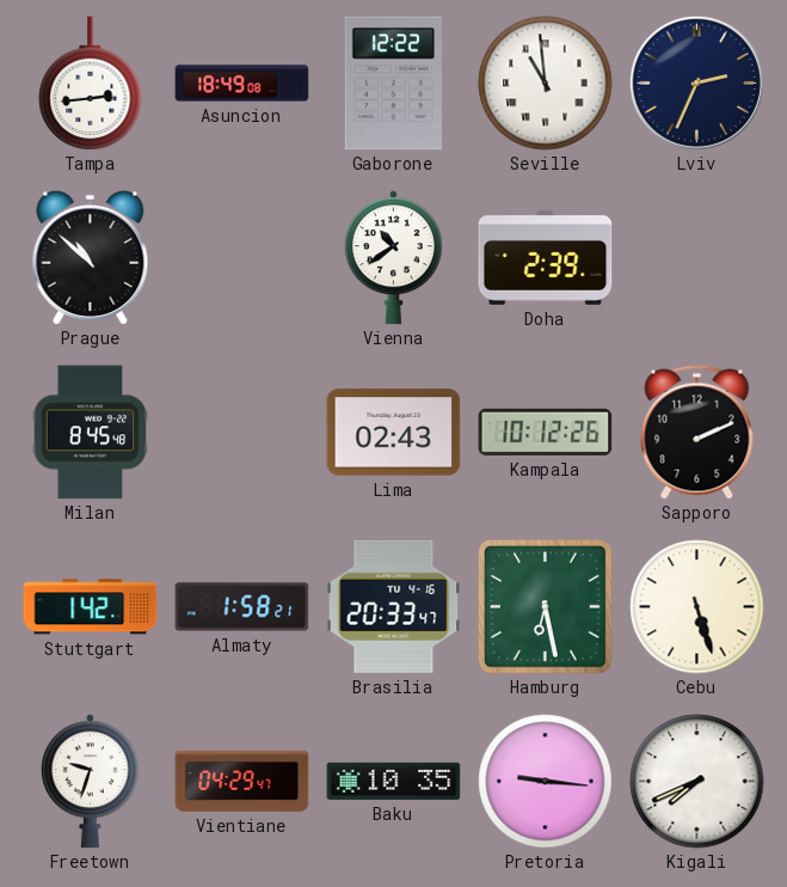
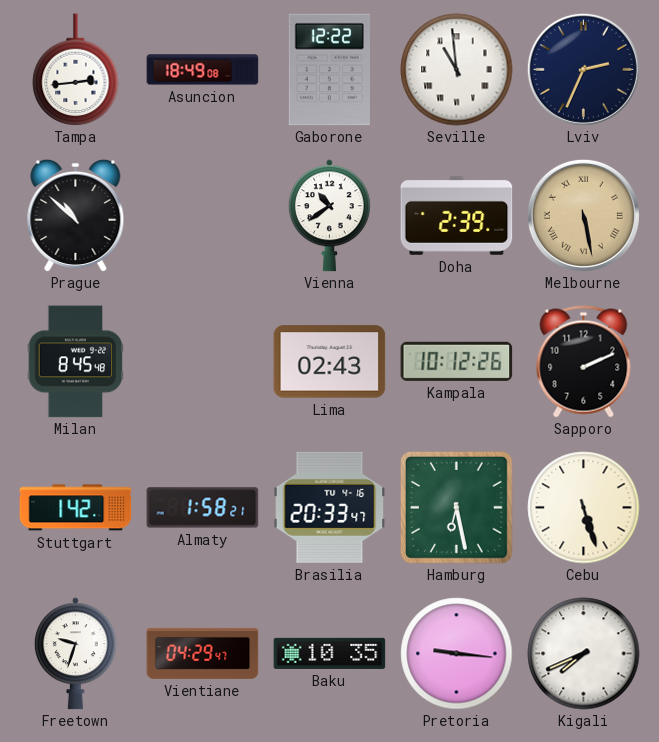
Melbourne: none -> 5:28 (583, 215)
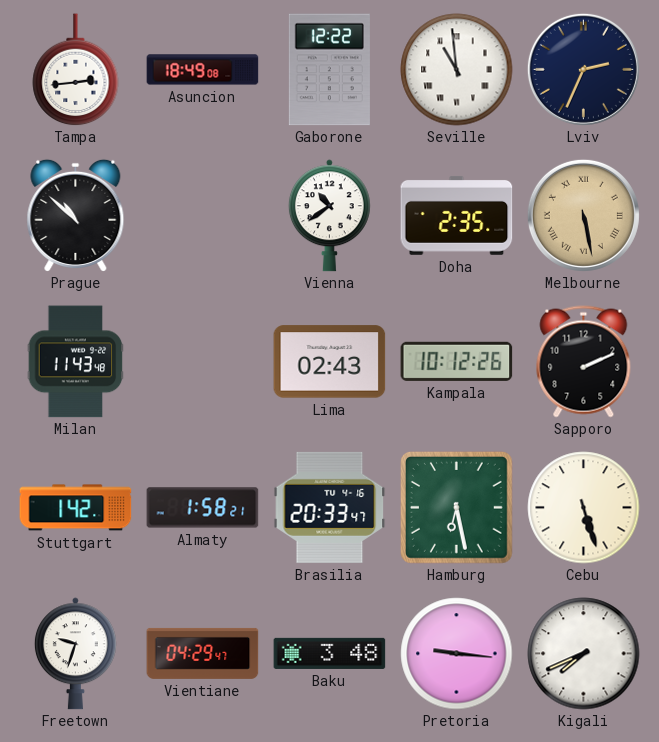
Doha: 2:39 -> 2:35 (457, 215)
Milan: 8:45 -> 11:43 (76, 362)
Baku: 10:35 -> 3:48 (330, 653)
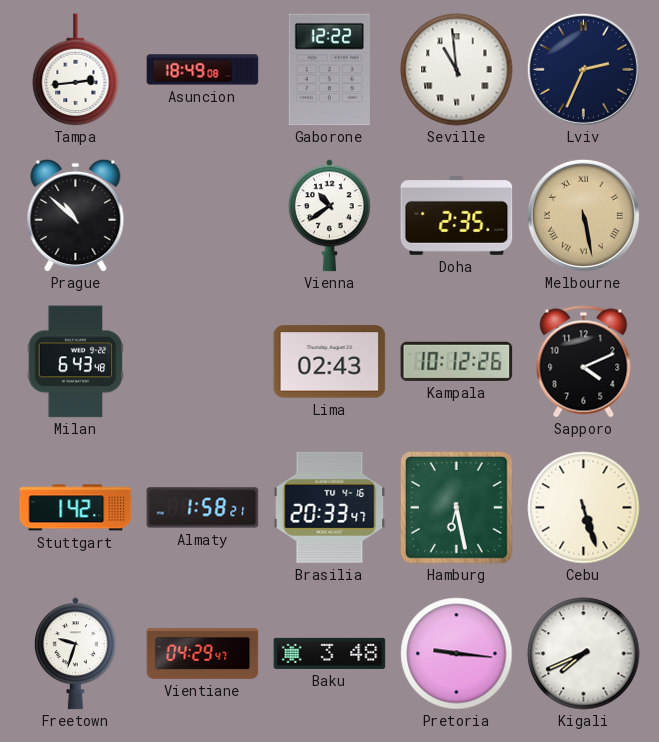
Milan: 11:43 -> 6:43 (76, 362)
Sapporo: 2:11 -> 4:11 (584, 362)
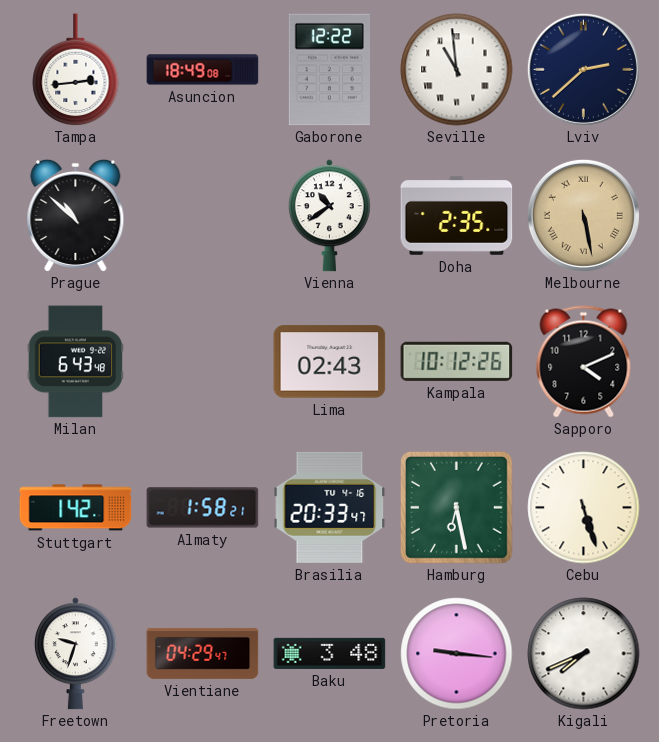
Lviv: 2:34 -> 2:38 (583, 69)
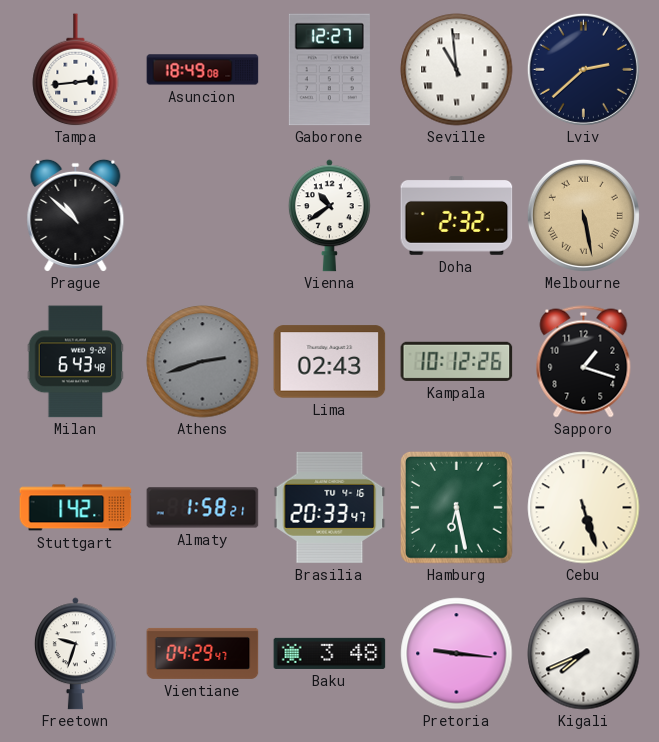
Gaborone: 12:22 -> 12:27 (329, 70)
Doha: 2:35 -> 2:32 (457, 215)
Athens: none -> 2:42 (203, 362)
Sapporo: 4:11 -> 1:18 (584, 362)
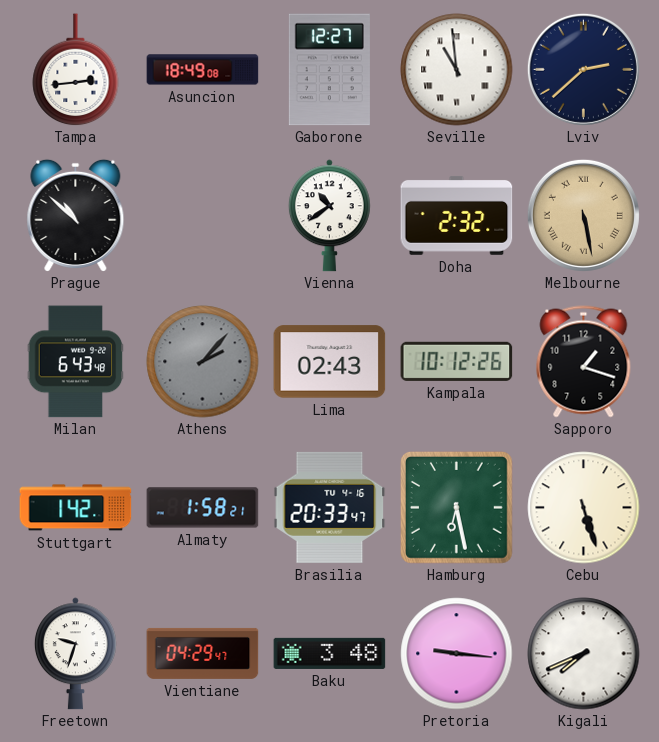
Athens: 2:42 -> 2:07 (203, 362)
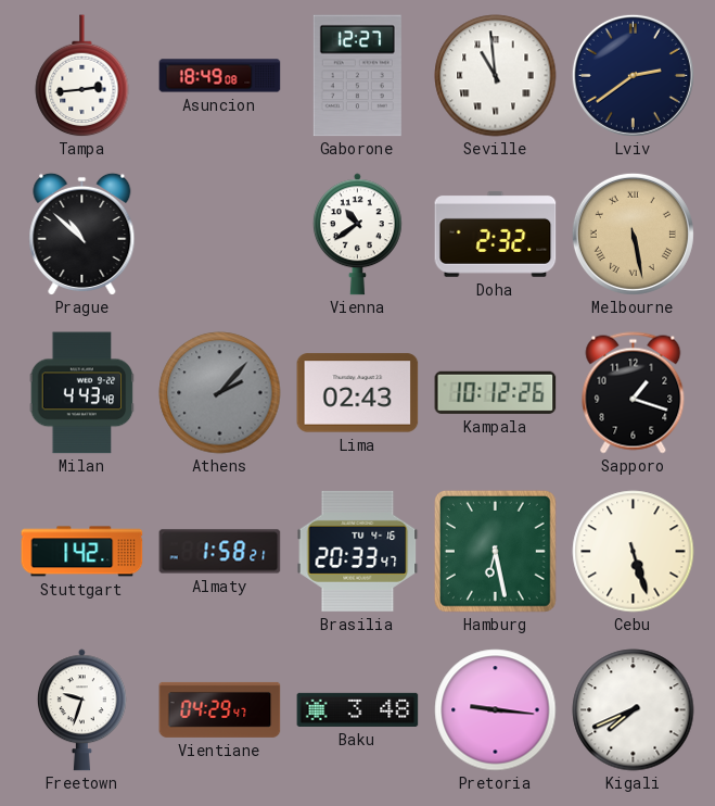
Lviv: 2:38 -> 2:39 (633, 75)
Milan: 6:43 -> 4:43 (82, 393)
